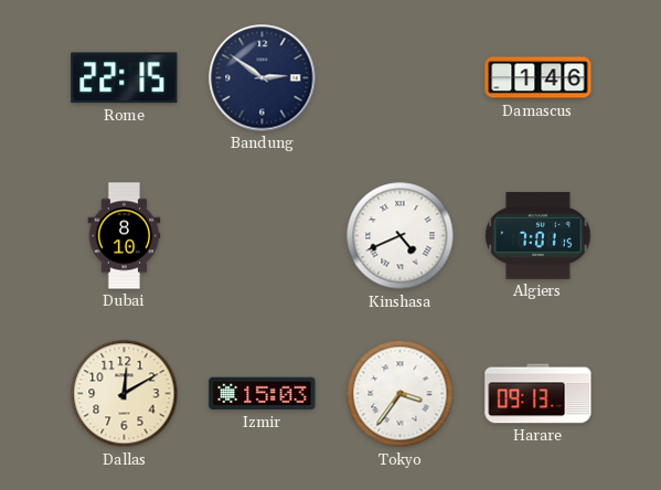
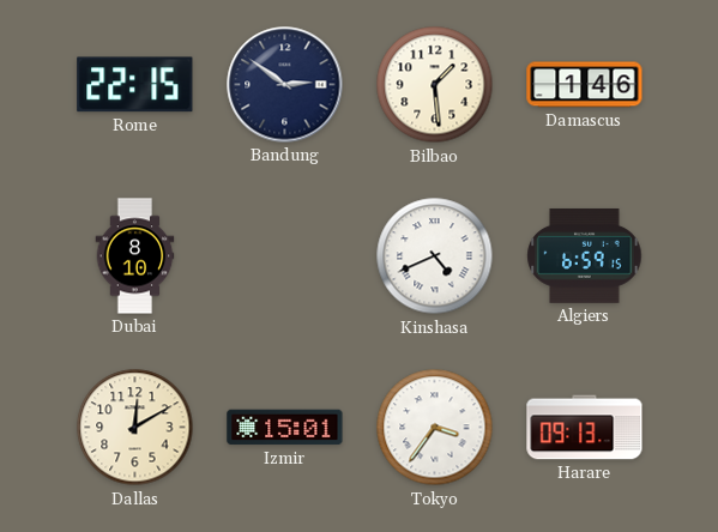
Bilbao: none -> 1:29 (435, 85)
Algiers: 7:01 -> 6:59 (585, 255)
Izmir: 15:03 -> 15:01 (285, 428)
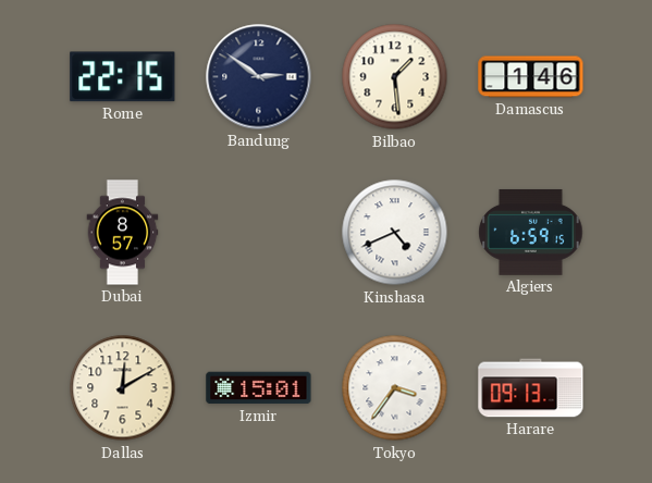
Dubai: 8:10 -> 8:57 (123, 233)
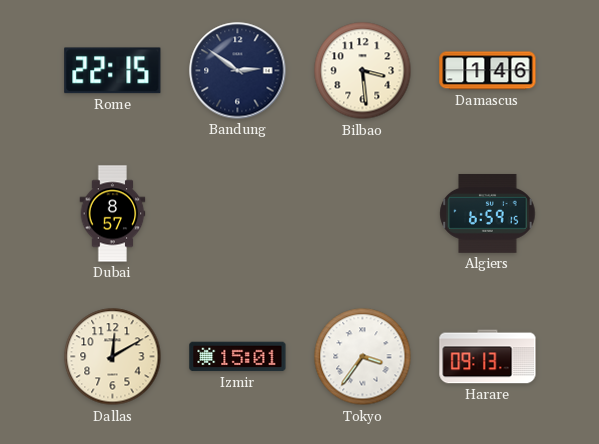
Bilbao: 1:29 -> 3:29 (363, 71)
Kinshasa: 4:41 -> none (395, 233)
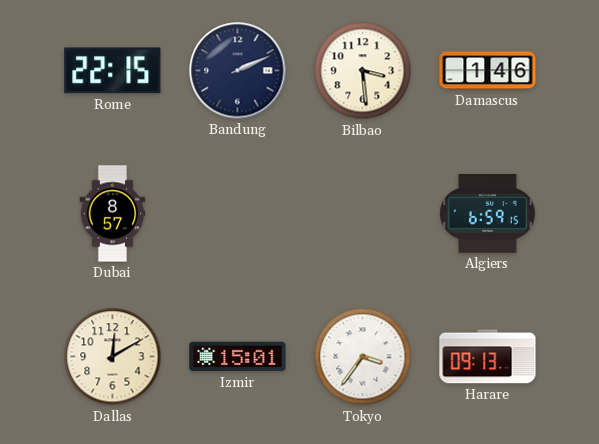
Bandung: 2:51 -> 2:11 (238, 71)
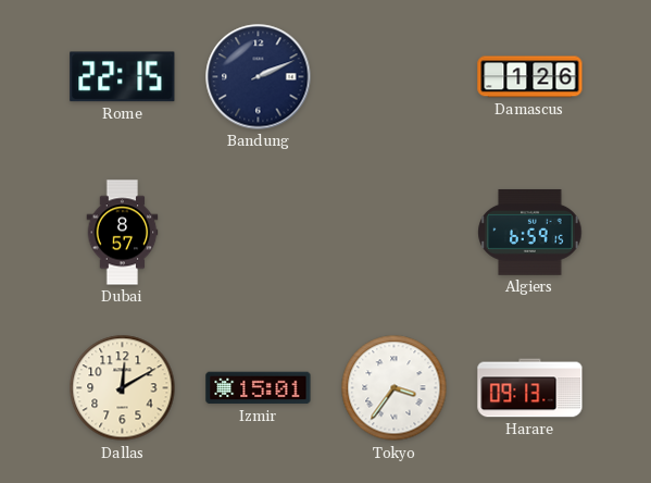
Bilbao: 3:29 -> none (363, 71)
Damascus: 1:46 -> 1:26 (530, 77)
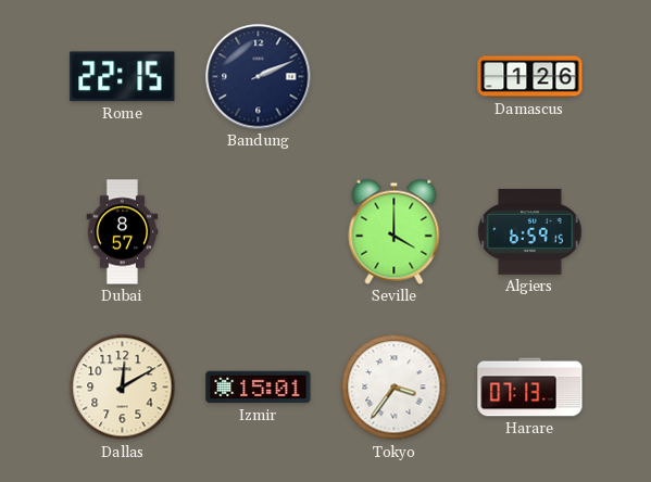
Seville: none -> 4:00 (395, 231)
Harare: 09:13 -> 07:13 (530, 388)
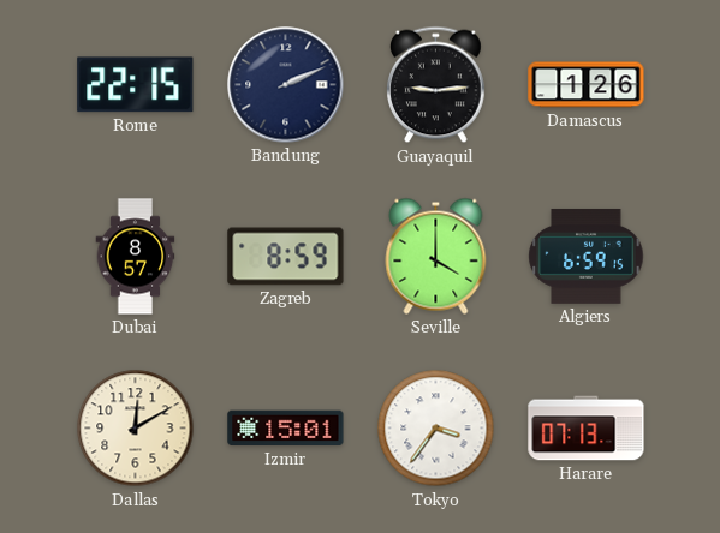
Guayaquil: none -> 9:14 (436, 85)
Zagreb: none -> 8:59 (286, 257)
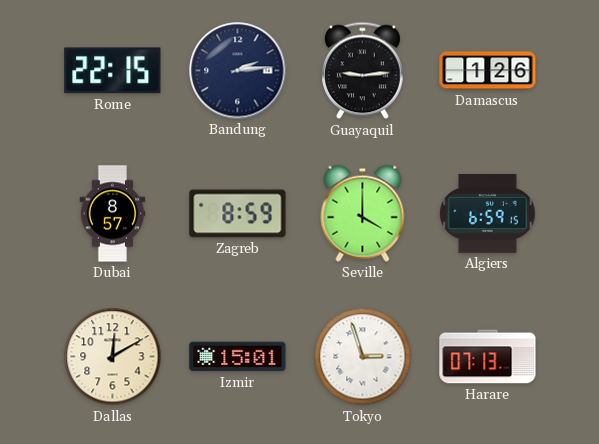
Bandung: 2:11 -> 2:14 (238, 71)
Tokyo: 3:36 -> 2:57 (363, 357)
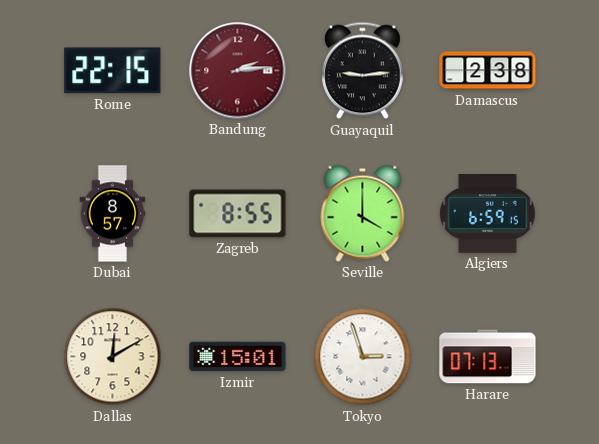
Bandung dial: navy -> burgundy (238, 71)
Damascus: 1:26 -> 2:38 (488, 71)
Zagreb: 8:59 -> 8:55 (238, 214)
